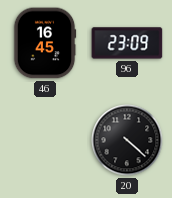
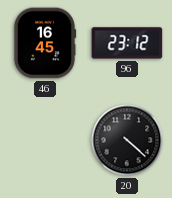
96: 23:09 -> 23:12 (127, 43)
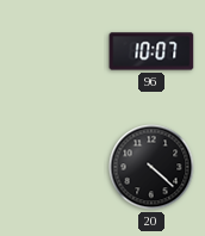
46: 16:45 -> none (45, 43)
96: 23:12 -> 10:07 (151, 51)
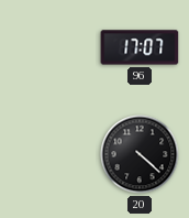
96: 10:07 -> 17:07 (140, 47)
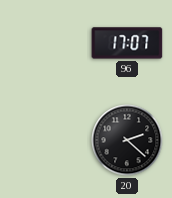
20: 4:22 -> 2:22 (127, 140)
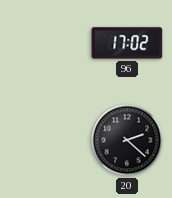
96: 17:07 -> 17:02 (127, 43)
